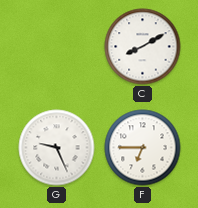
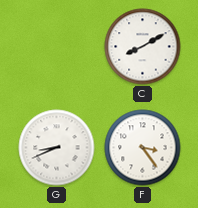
G: 9:26 -> 8:41 (57, 148)
F: 6:45 -> 3:24 (143, 148)
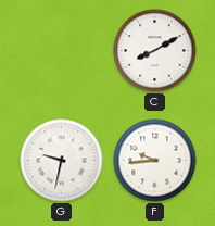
G: 8:41 -> 9:32 (62, 161)
F: 3:24 -> 9:44 (155, 161)
